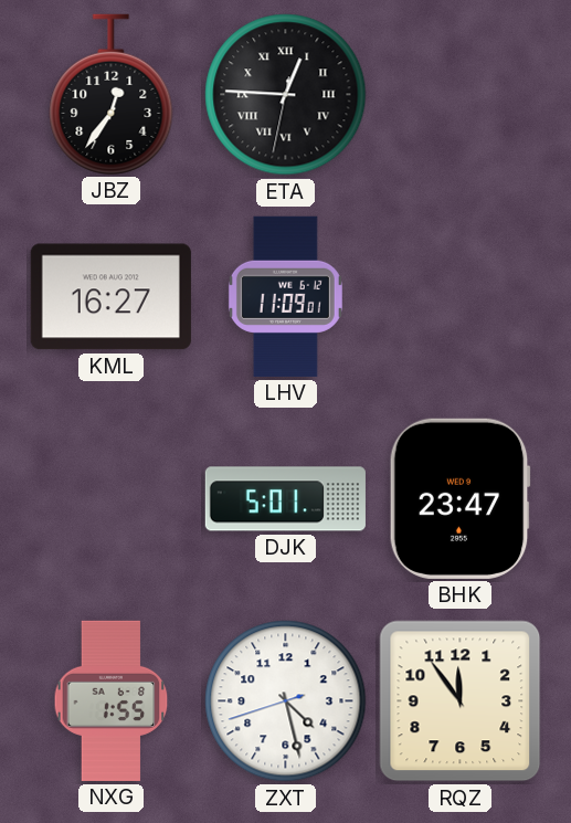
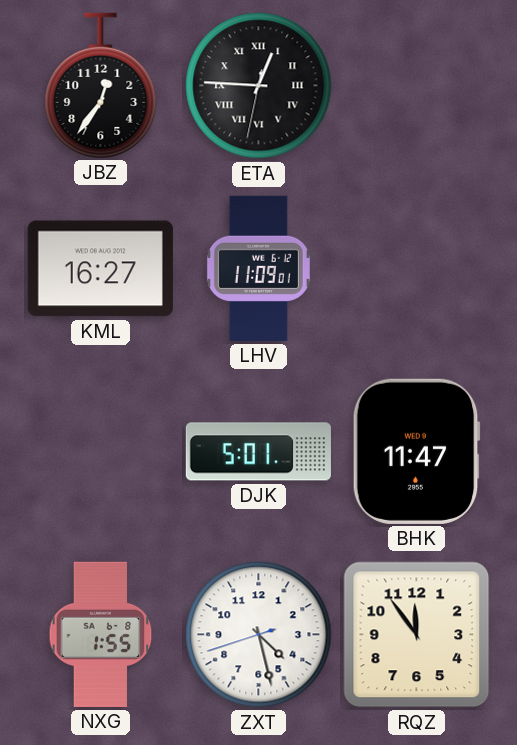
BHK: 23:47 -> 11:47 (416, 451)
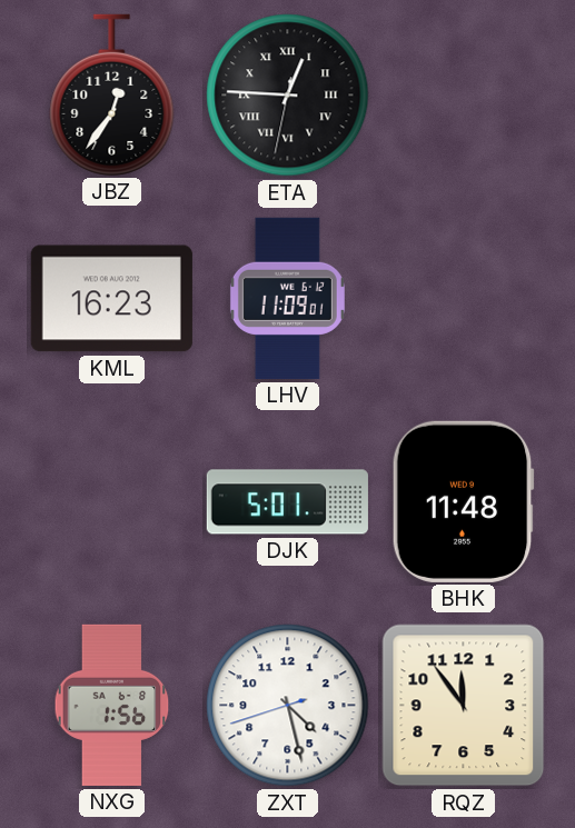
KML: 16:27 -> 16:23 (111, 299)
BHK: 11:47 -> 11:48 (463, 501)
NXG: 1:55 -> 1:56 (112, 705)
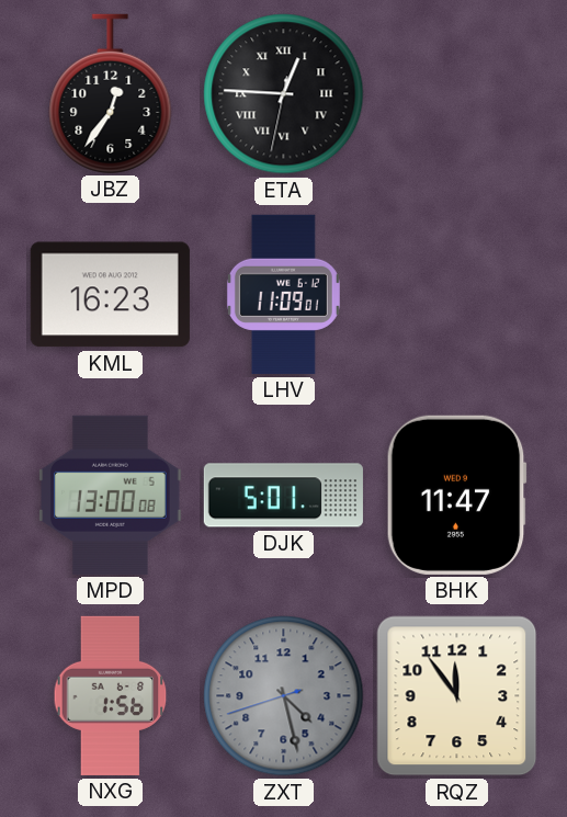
MPD: none -> 13:00 (111, 495)
BHK: 11:48 -> 11:47 (456, 495)
ZXT dial: white -> grey (284, 696)
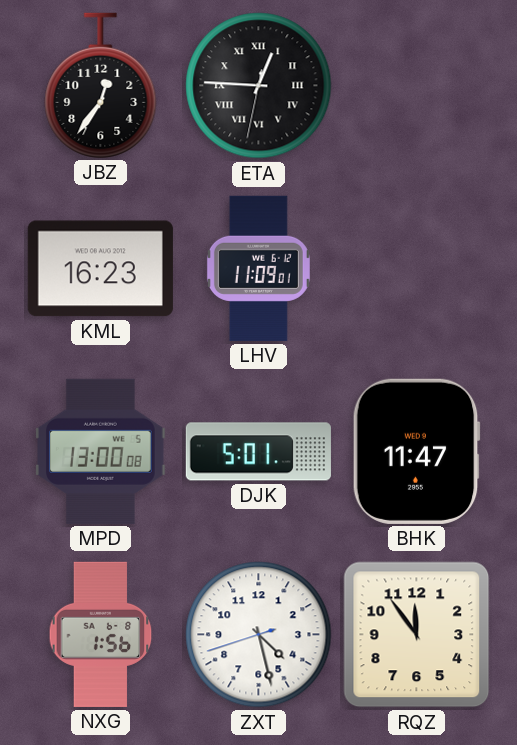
ZXT dial: grey -> white (259, 635)
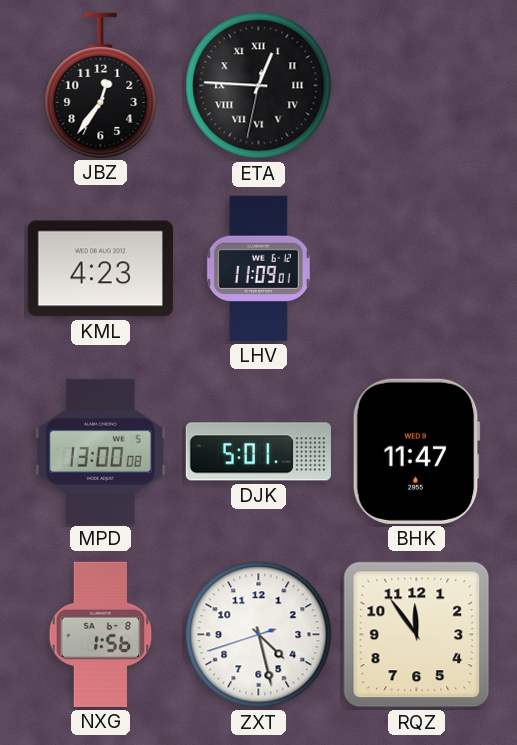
KML: 16:23 -> 4:23 (100, 269)
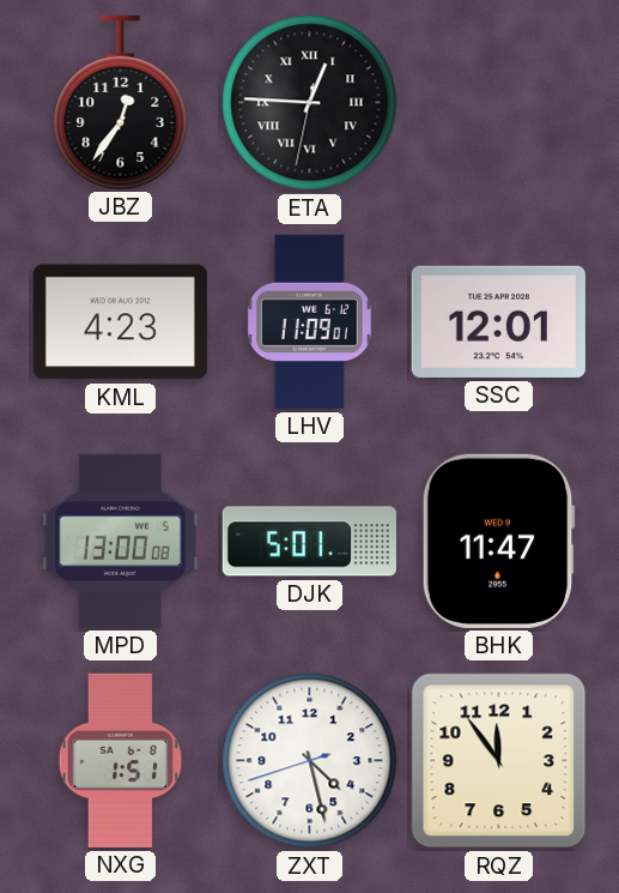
SSC: none -> 12:01 (498, 321)
NXG: 1:56 -> 1:51 (121, 760)
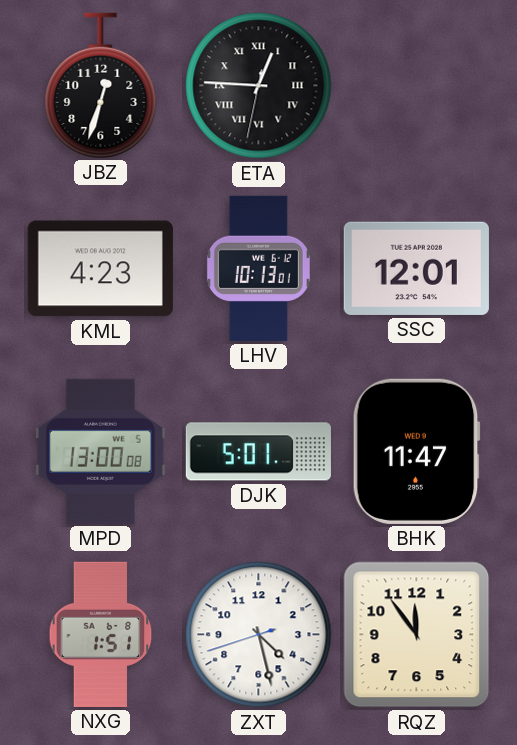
JBZ: 12:36 -> 12:33 (101, 85)
LHV: 11:09 -> 10:13 (258, 268)
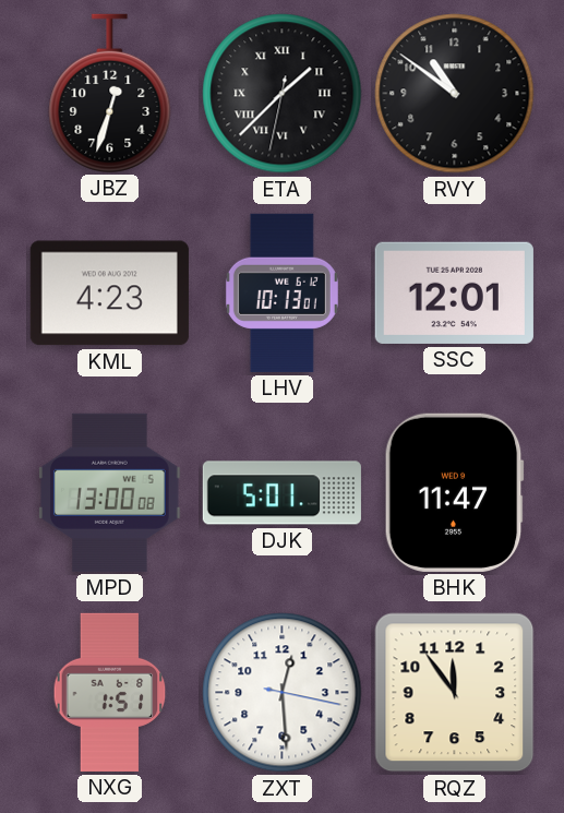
ETA: 12:45 -> 1:37 (283, 94)
RVY: none -> 10:51 (455, 94)
ZXT: 4:27 -> 12:29 (283, 693)
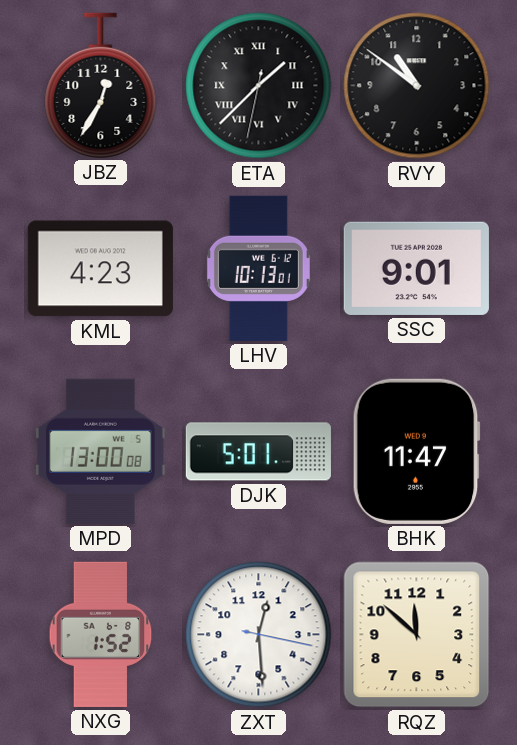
JBZ: 12:33 -> 12:35 (101, 85)
SSC: 12:01 -> 9:01 (416, 268)
NXG: 1:51 -> 1:52 (101, 634)
RQZ: 11:54 -> 11:52 (417, 635)
